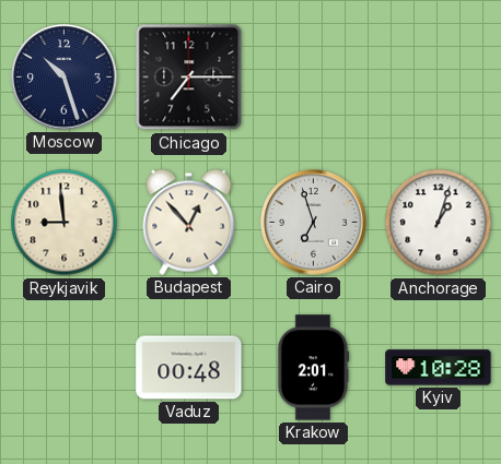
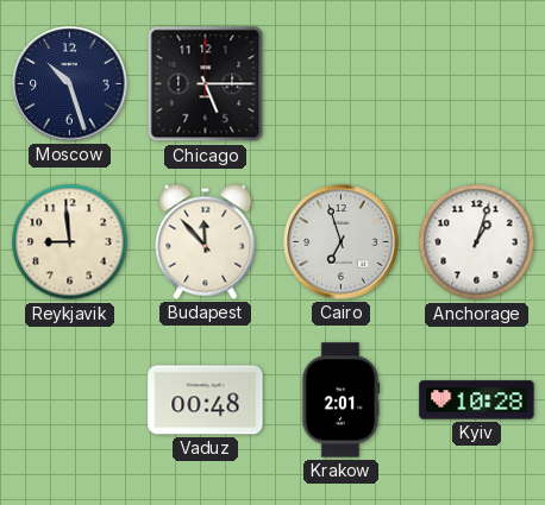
Chicago: 7:15 -> 5:15 (206, 84)
Budapest: 12:53 -> 11:53 (206, 241)
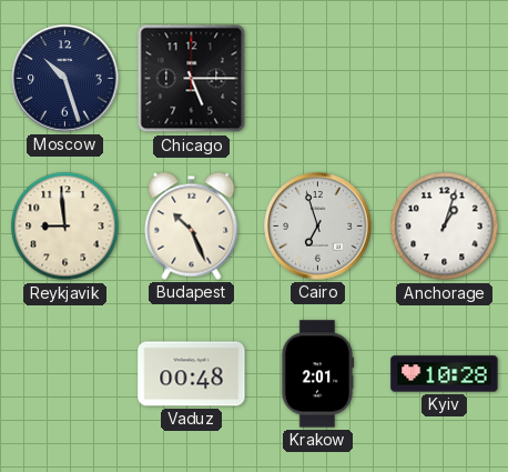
Budapest: 11:53 -> 10:26 (192, 225)
